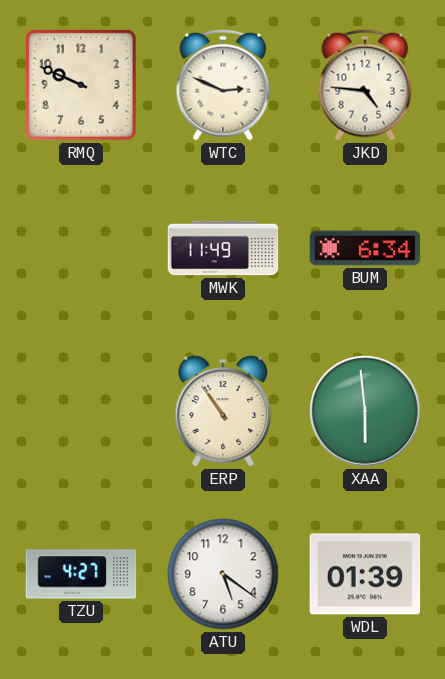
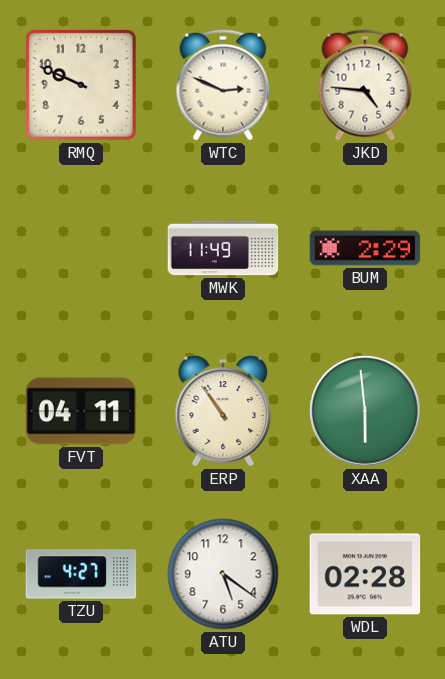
BUM: 6:34 -> 2:29 (365, 248)
FVT: none -> 04:11 (81, 411)
WDL: 01:39 -> 02:28 (365, 574)
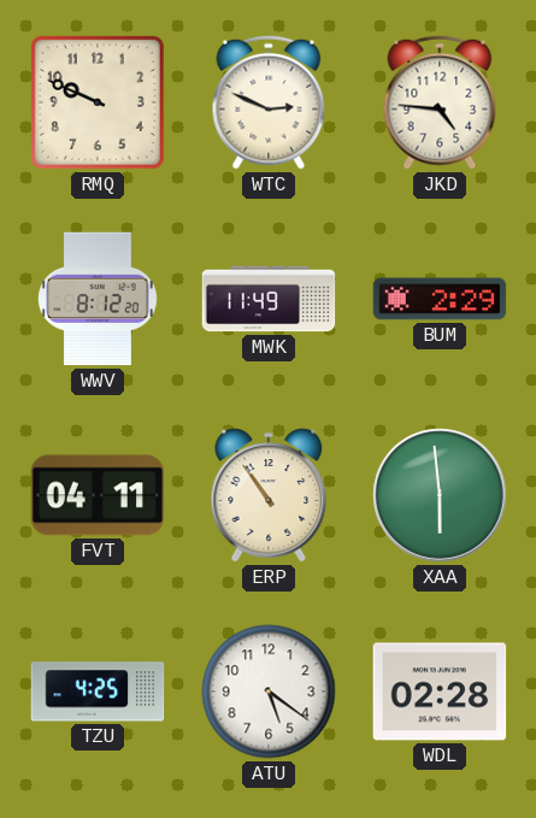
WWV: none -> 8:12 (98, 299)
TZU: 4:27 -> 4:25 (98, 692)
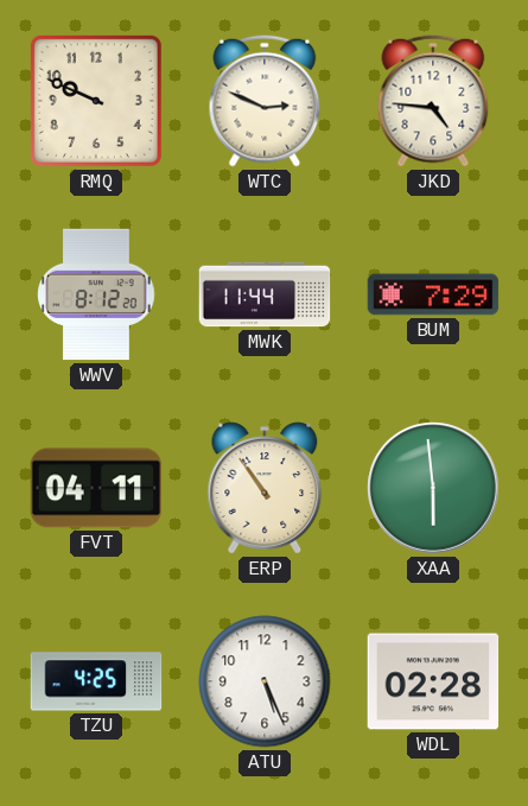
MWK: 11:49 -> 11:44 (265, 294)
BUM: 2:29 -> 7:29 (433, 294)
ATU: 5:21 -> 5:26 (265, 681)
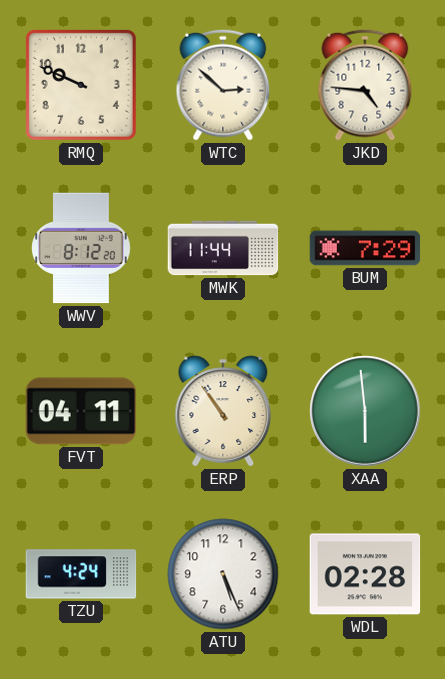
WTC: 2:49 -> 2:52 (223, 85)
TZU: 4:25 -> 4:24 (81, 574)
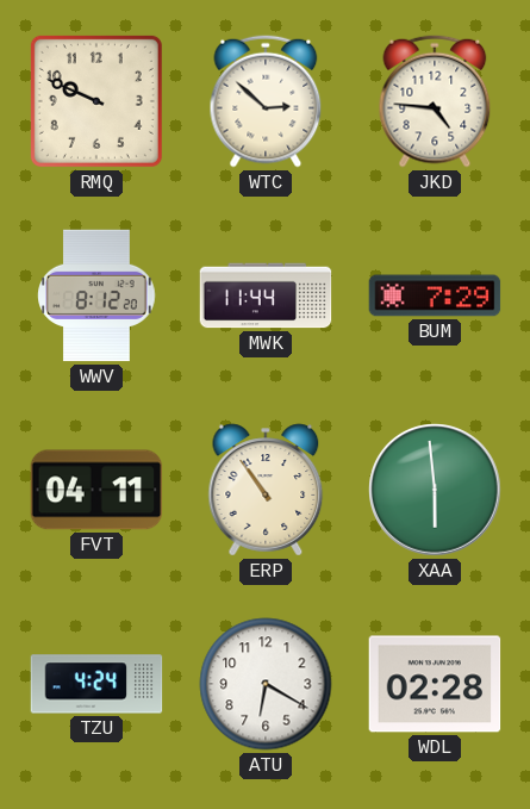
ATU: 5:26 -> 6:20 (266, 684)
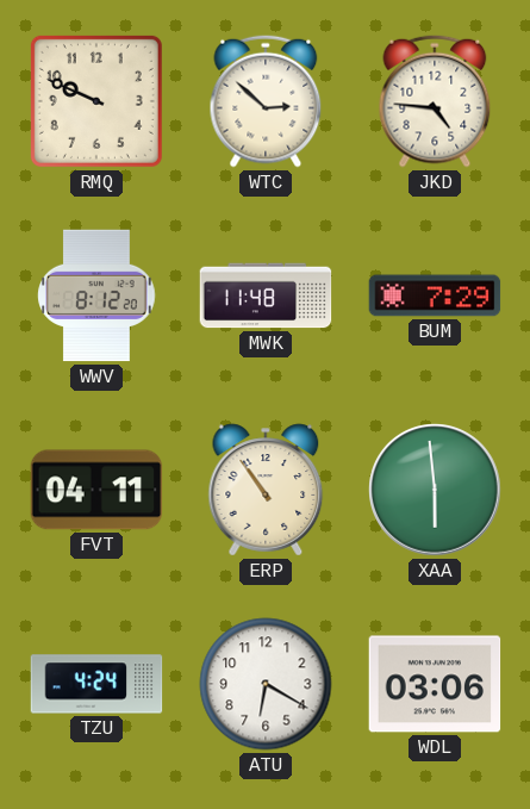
MWK: 11:44 -> 11:48 (266, 295)
WDL: 02:28 -> 03:06 (435, 684)
